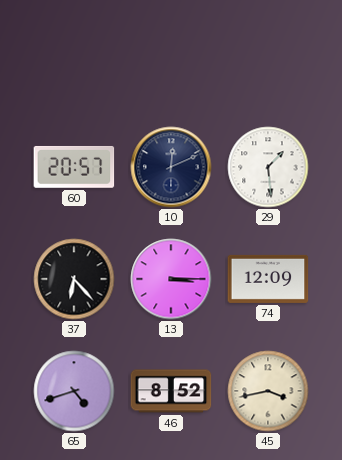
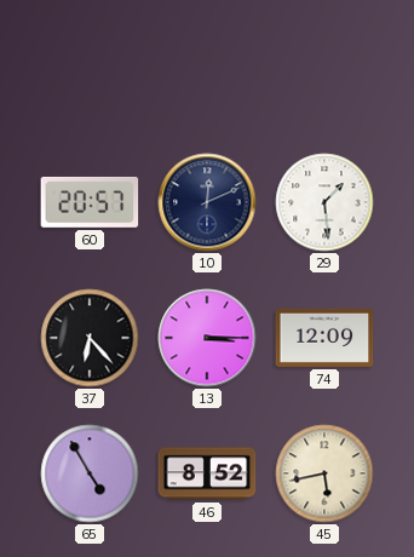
65: 4:42 -> 4:55 (90, 473)
45: 3:43 -> 5:43 (324, 473)
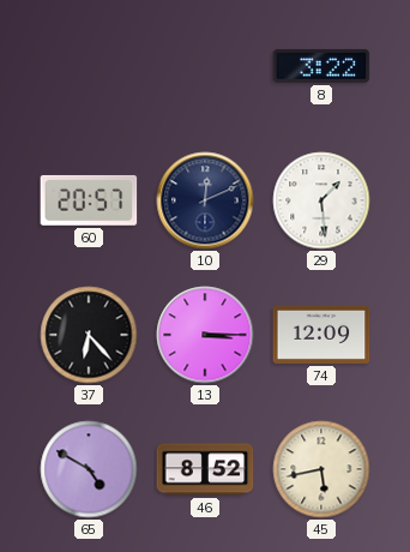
8: none -> 3:22 (321, 66)
65: 4:55 -> 4:50 (89, 469)
